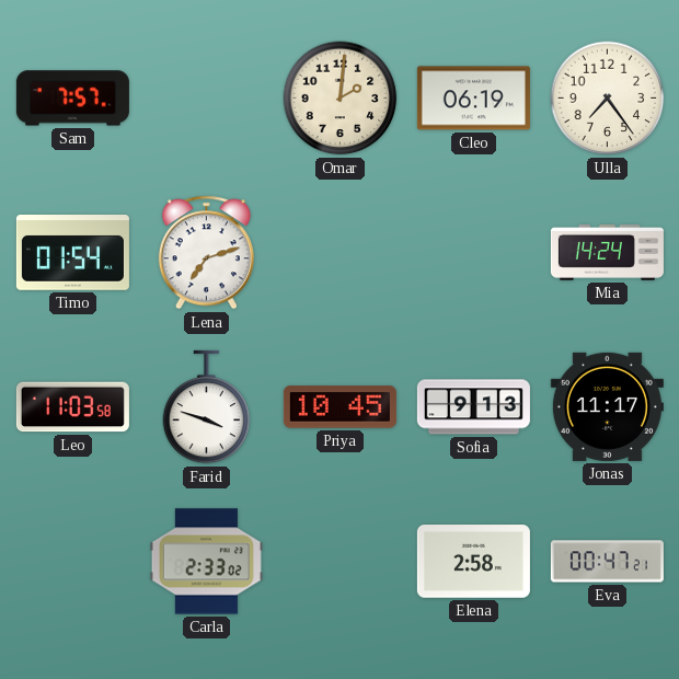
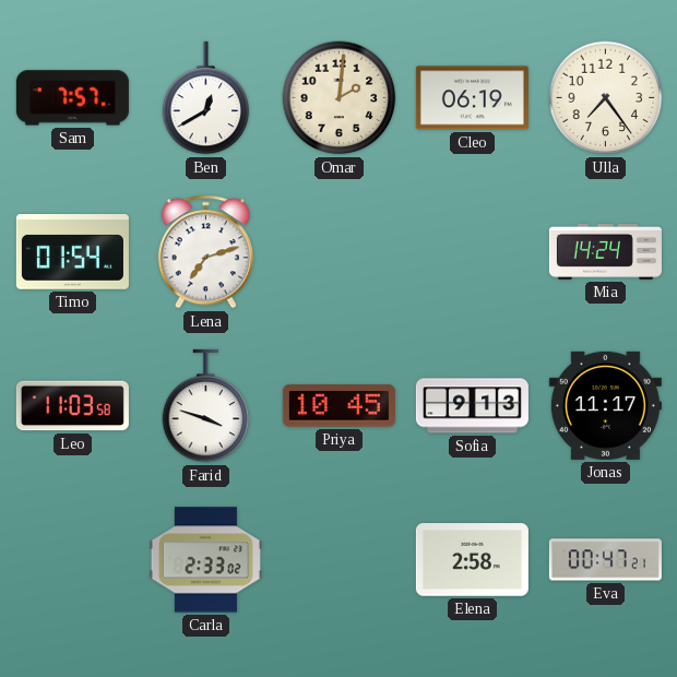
Ben: none -> 12:40 (206, 98)
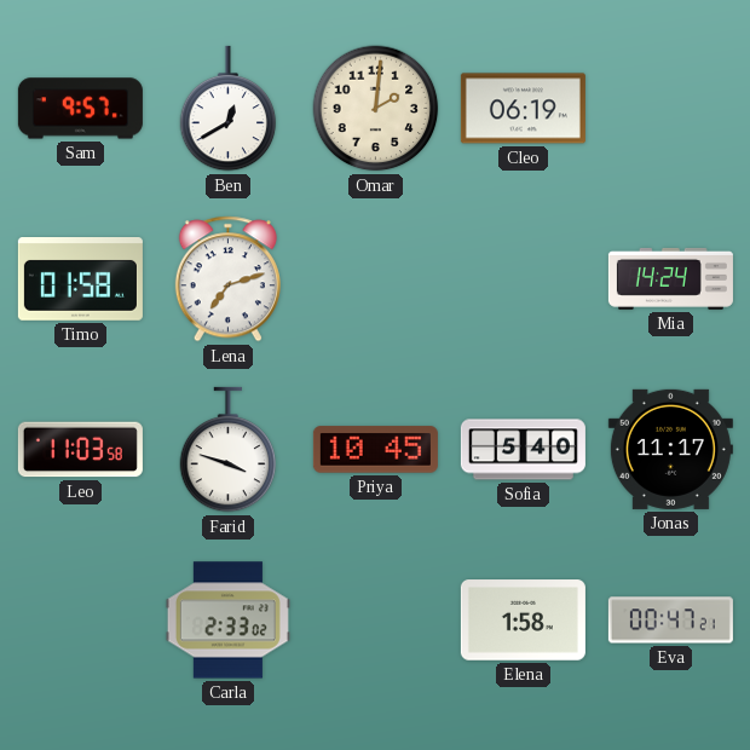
Sam: 7:57 -> 9:57 (80, 109)
Ulla: 7:24 -> none (606, 98)
Timo: 01:54 -> 01:58 (80, 279)
Sofia: 9:13 -> 5:40 (523, 450)
Elena: 2:58 -> 1:58 (523, 621)
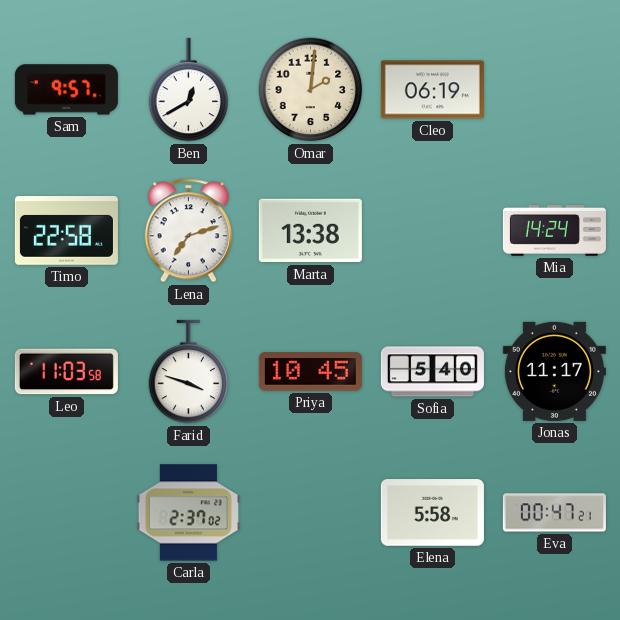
Timo: 01:58 -> 22:58 (66, 231)
Marta: none -> 13:38 (310, 231)
Carla: 2:33 -> 2:37 (188, 513)
Elena: 1:58 -> 5:58 (432, 513)
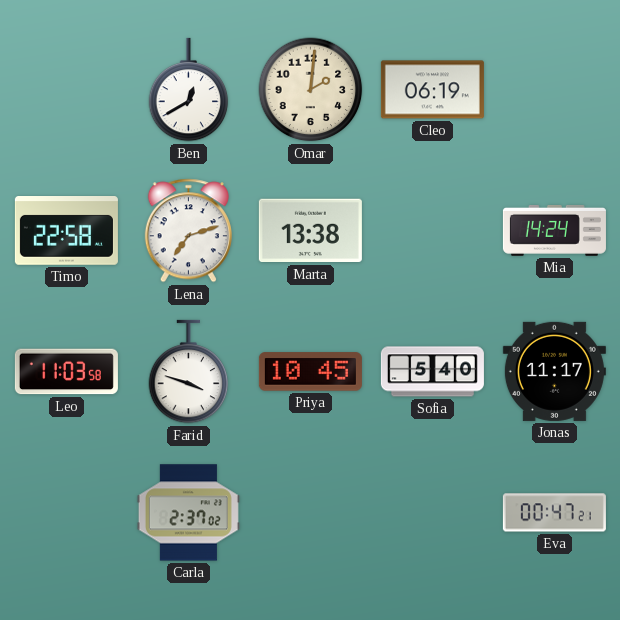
Sam: 9:57 -> none (66, 90)
Elena: 5:58 -> none (432, 513)
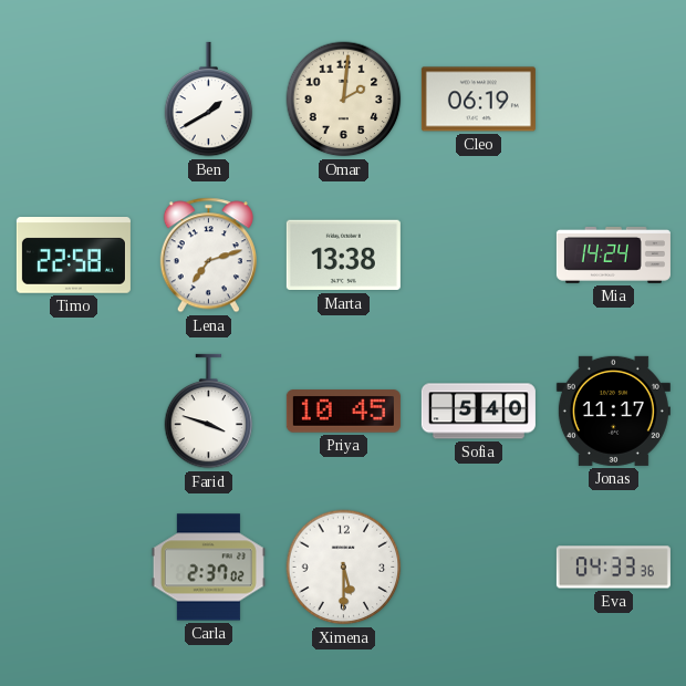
Ben: 12:40 -> 1:40 (209, 100)
Leo: 11:03 -> none (66, 372)
Ximena: none -> 5:30 (344, 568)
Eva: 00:47 -> 04:33 (613, 568)
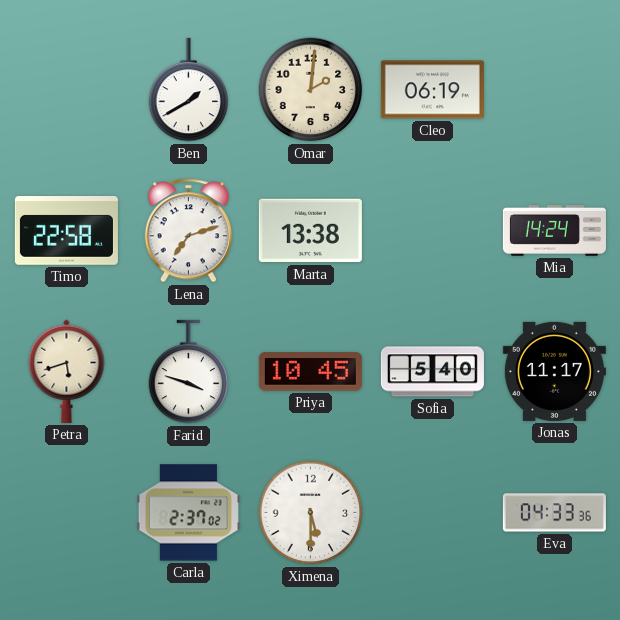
Petra: none -> 5:42 (67, 371)
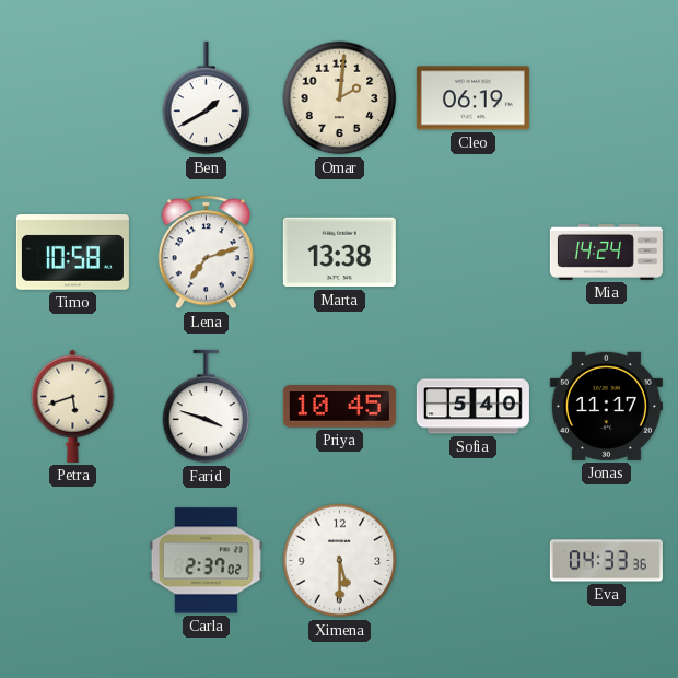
Timo: 22:58 -> 10:58 (72, 253)
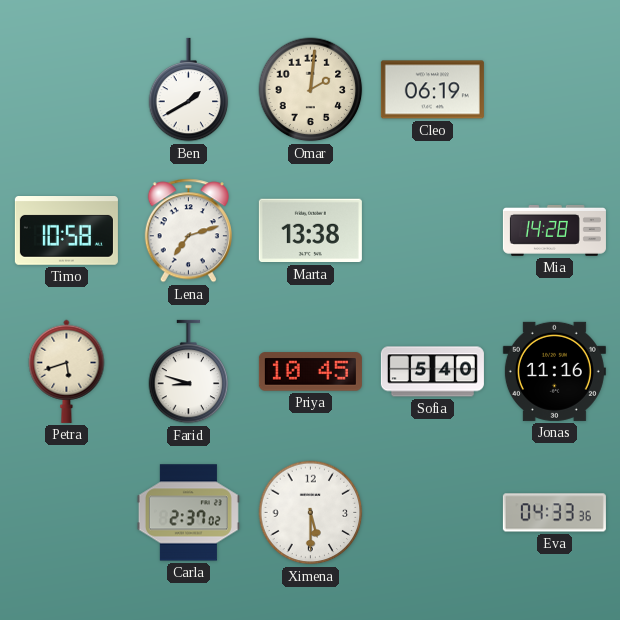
Mia: 14:24 -> 14:28 (554, 230)
Farid: 3:48 -> 8:48 (189, 372)
Jonas: 11:17 -> 11:16 (554, 371)
